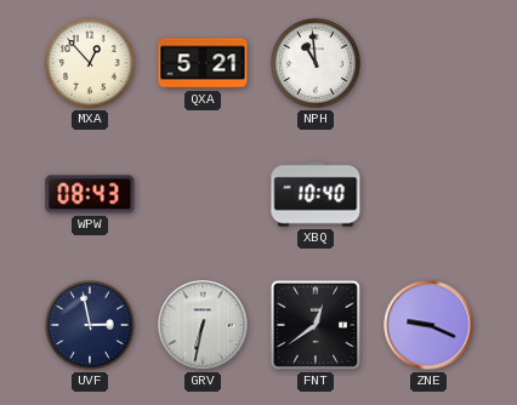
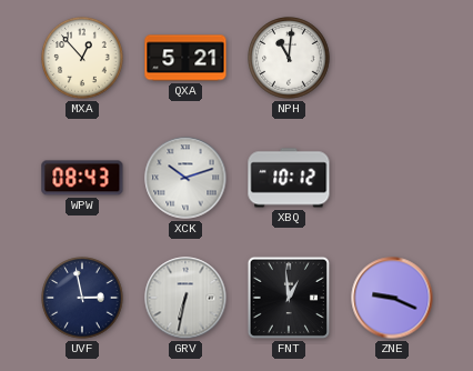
NPH: 10:59 -> 11:01 (289, 58)
XCK: none -> 10:12 (185, 178)
XBQ: 10:40 -> 10:12 (289, 178)
FNT: 12:39 -> 12:59 (289, 298)
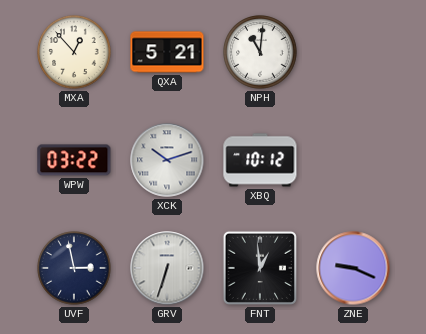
WPW: 08:43 -> 03:22 (74, 160)
GRV: 6:32 -> 6:33 (167, 268)
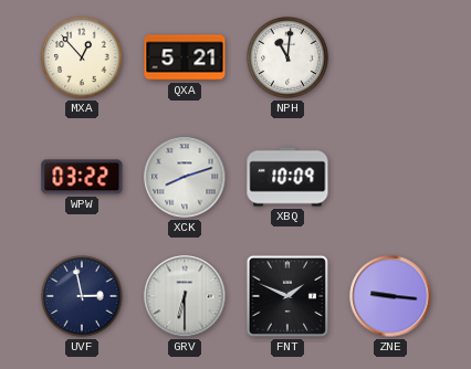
XCK: 10:12 -> 8:12 (185, 177)
XBQ: 10:12 -> 10:09 (287, 177)
GRV: 6:33 -> 6:30 (185, 296)
FNT: 12:59 -> 1:49 (287, 296)
ZNE: 9:19 -> 9:16 (390, 296)
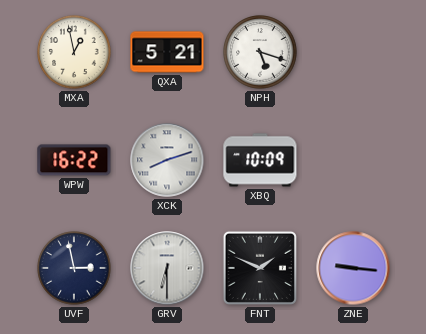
MXA: 12:53 -> 12:58 (74, 52)
NPH: 11:01 -> 5:18 (260, 52)
WPW: 03:22 -> 16:22 (74, 160)
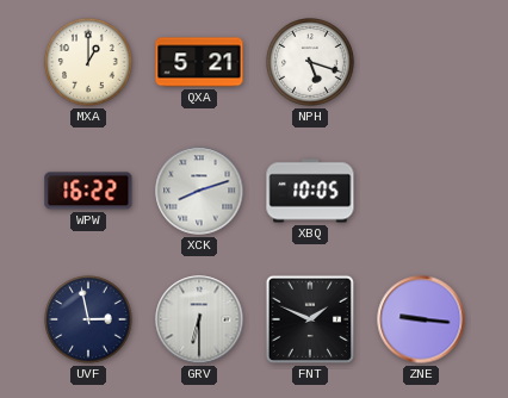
MXA: 12:58 -> 1:00 (88, 62)
XBQ: 10:09 -> 10:05 (310, 191)
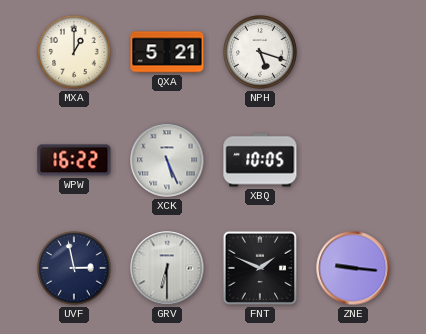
XCK: 8:12 -> 5:26 (167, 160)
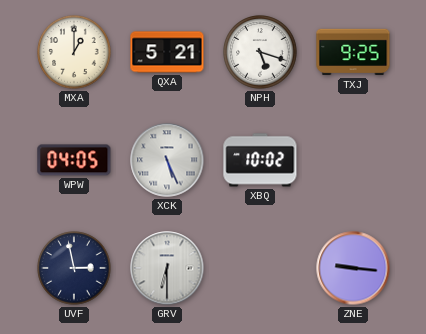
TXJ: none -> 9:25 (353, 52)
WPW: 16:22 -> 04:05 (74, 160)
XBQ: 10:05 -> 10:02 (260, 160)
FNT: 1:49 -> none (260, 268)
